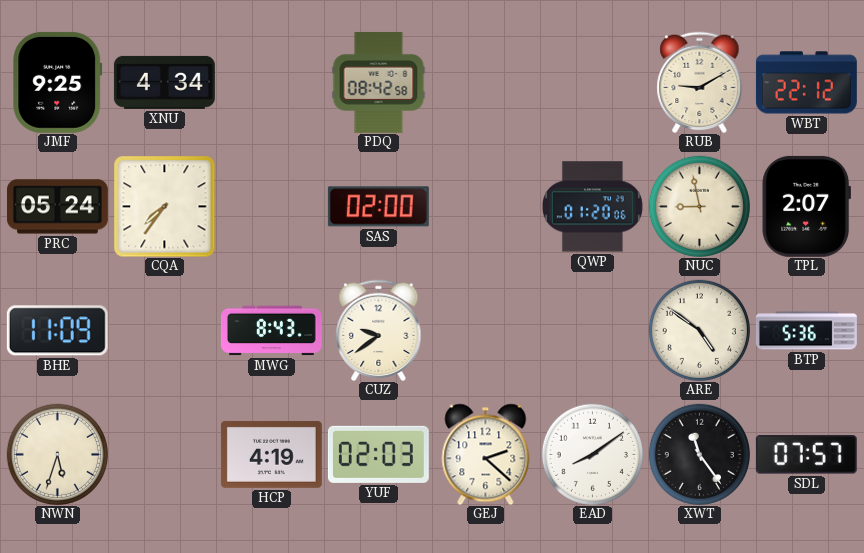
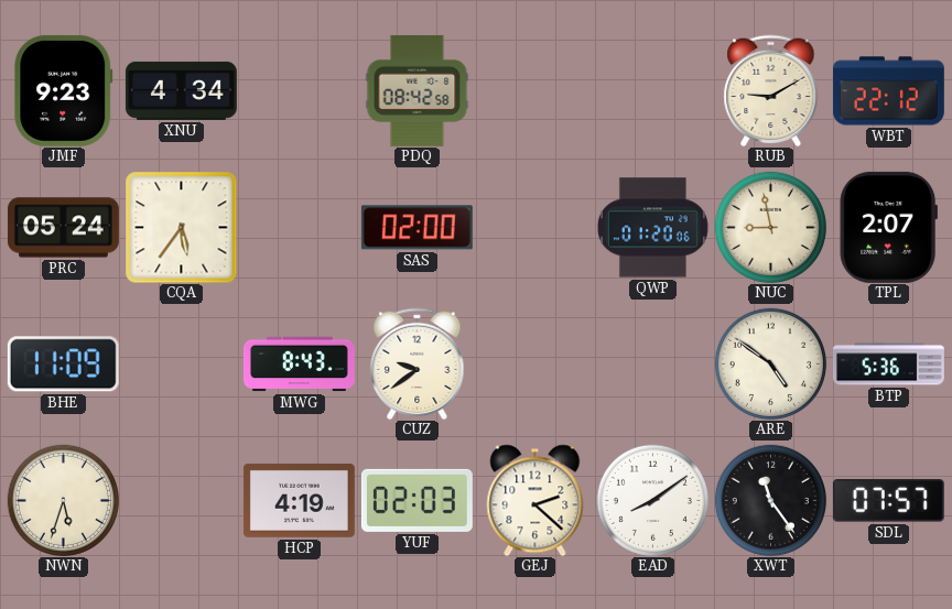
JMF: 9:25 -> 9:23 (64, 90)
CQA: 7:36 -> 5:36 (181, 227)
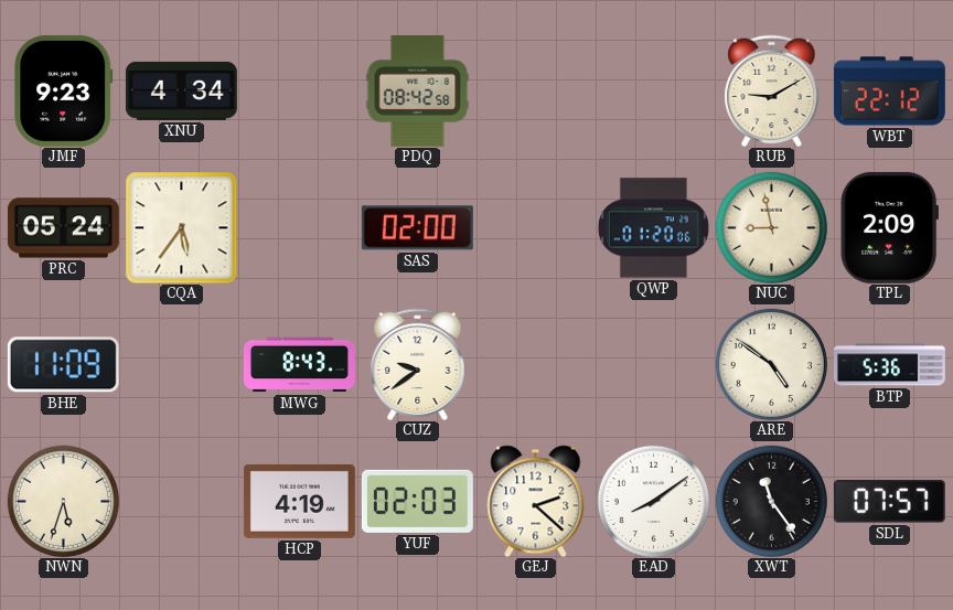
TPL: 2:07 -> 2:09 (889, 227)
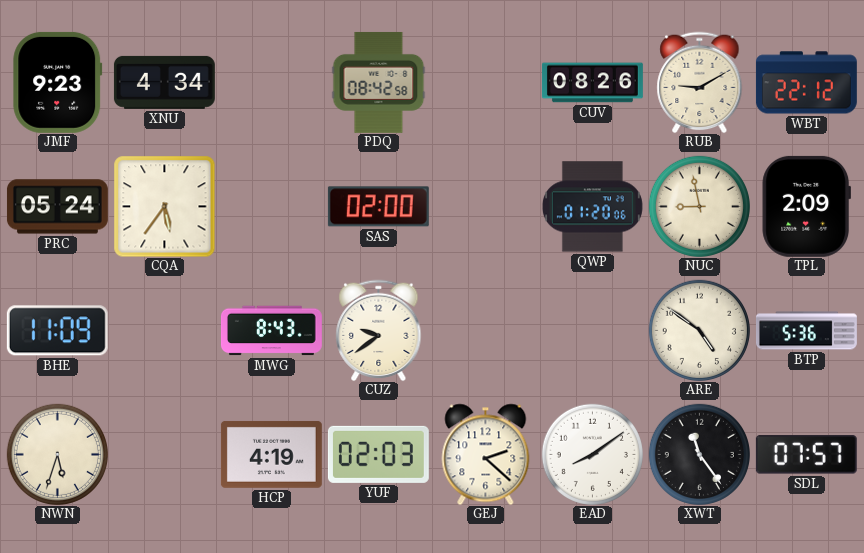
CUV: none -> 08:26 (592, 83)
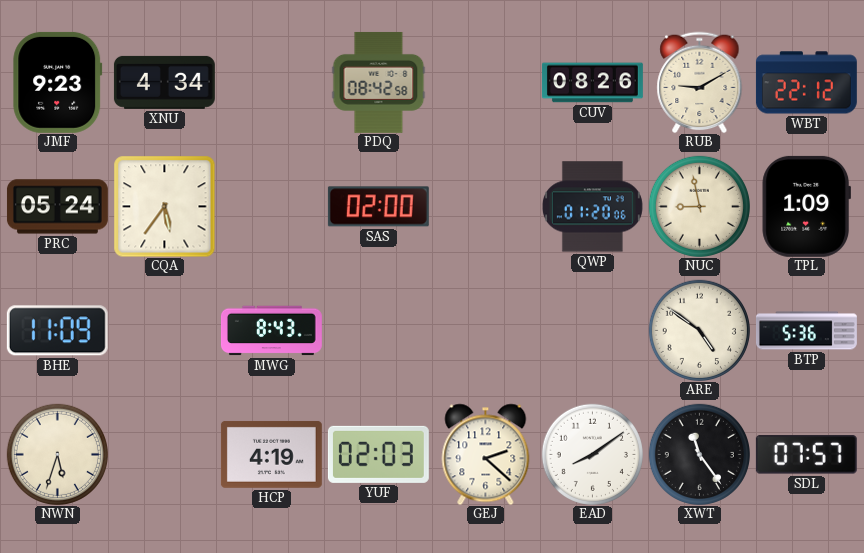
TPL: 2:09 -> 1:09 (806, 206)
CUZ: 9:39 -> none (379, 330)
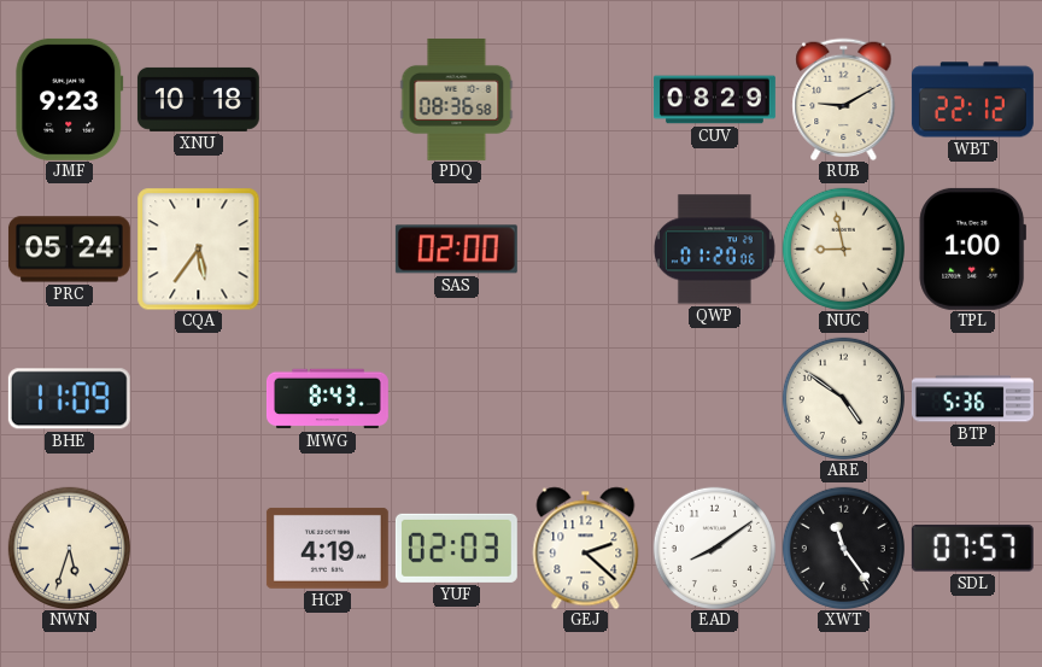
XNU: 4:34 -> 10:18 (198, 99)
PDQ: 08:42 -> 08:36 (457, 99)
CUV: 08:26 -> 08:29 (714, 100)
TPL: 1:09 -> 1:00 (972, 248)
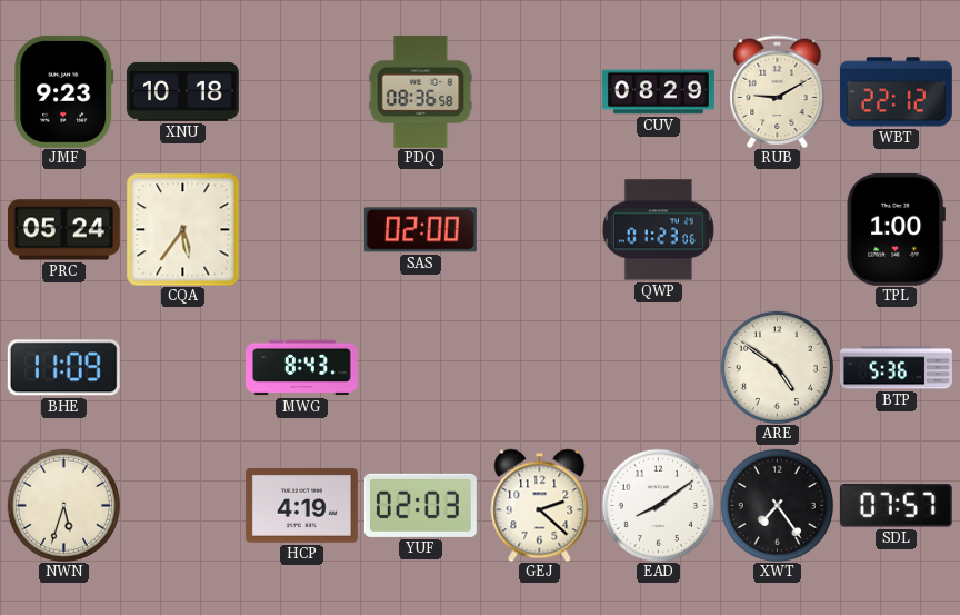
QWP: 01:20 -> 01:23 (658, 230)
NUC: 8:58 -> none (843, 248)
XWT: 11:24 -> 7:24 (777, 505)
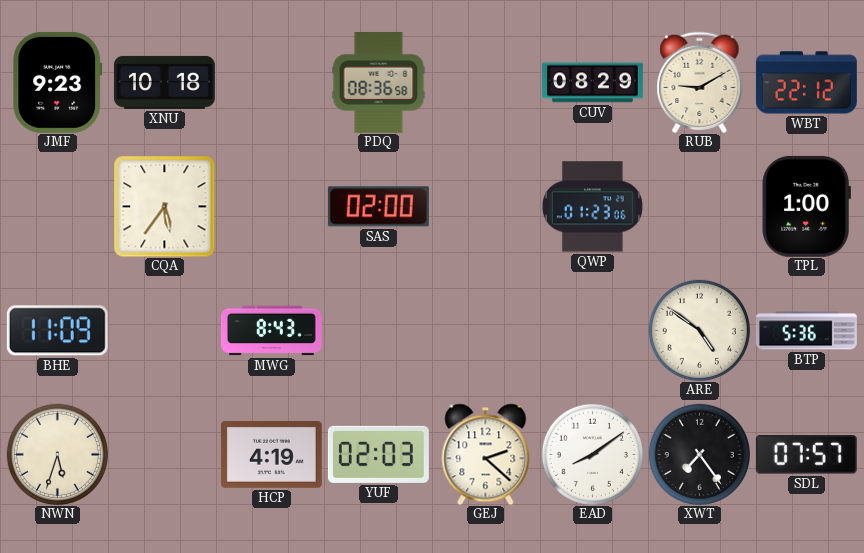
PRC: 05:24 -> none (63, 230)
